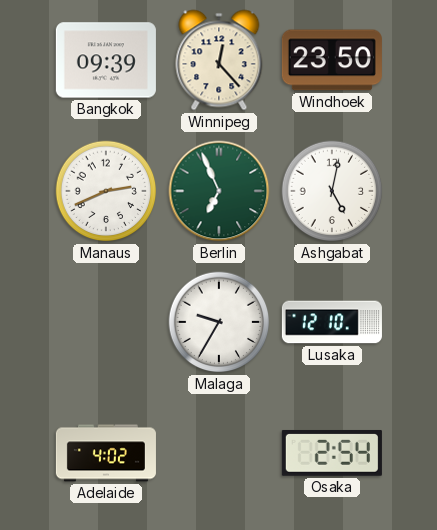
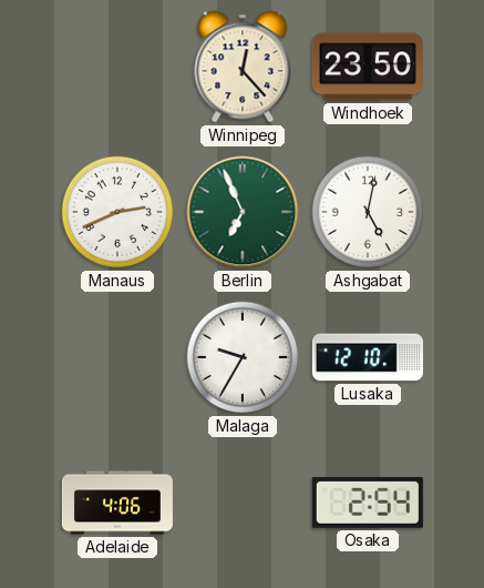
Bangkok: 09:39 -> none (106, 60)
Adelaide: 4:02 -> 4:06 (117, 503)
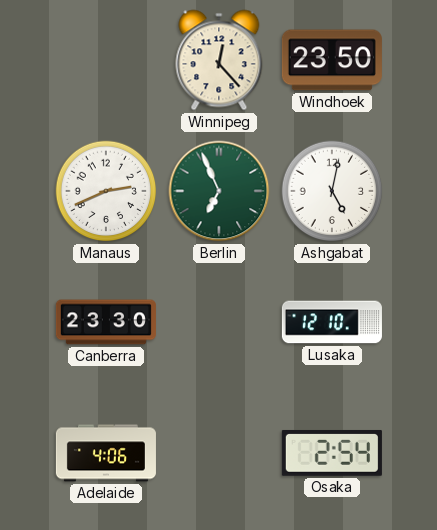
Canberra: none -> 23:30 (106, 322)
Malaga: 9:35 -> none (243, 357)
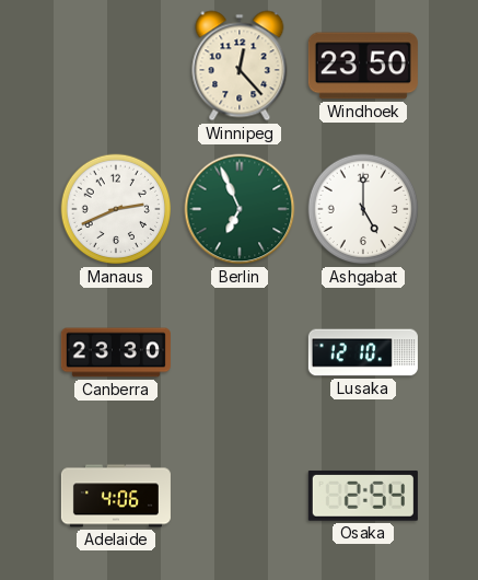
Ashgabat: 5:02 -> 5:00 (363, 209)
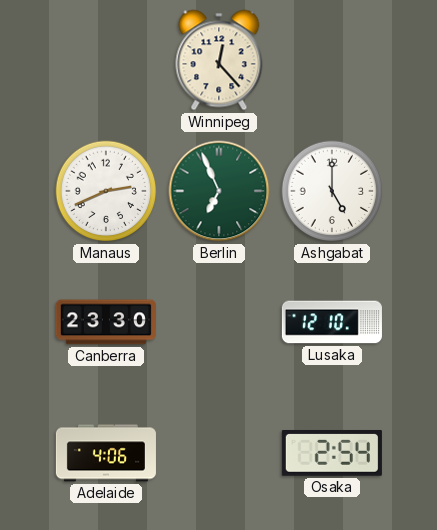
Windhoek: 23:50 -> none (363, 66)
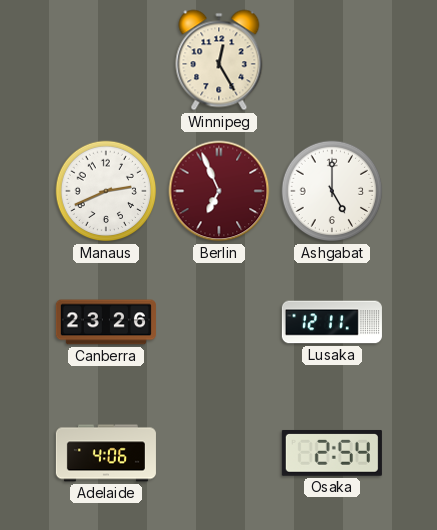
Winnipeg: 12:23 -> 12:25 (219, 60)
Berlin dial: green -> burgundy (219, 191)
Canberra: 23:30 -> 23:26 (106, 322)
Lusaka: 12:10 -> 12:11 (332, 322)
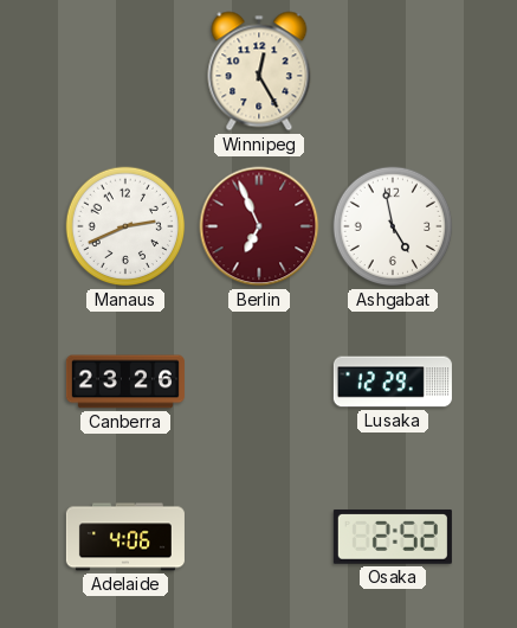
Ashgabat: 5:00 -> 4:58 (393, 226)
Lusaka: 12:11 -> 12:29 (393, 382)
Osaka: 2:54 -> 2:52 (393, 537)
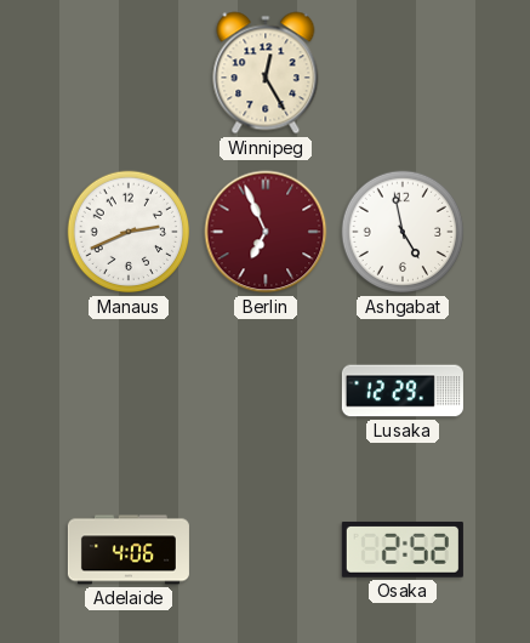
Canberra: 23:26 -> none (125, 382)
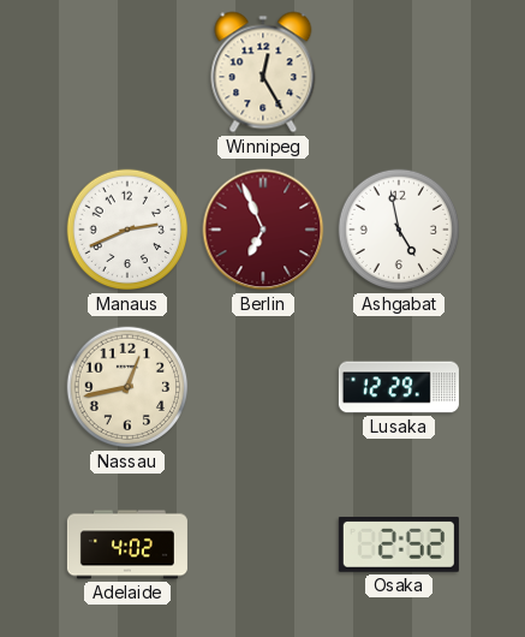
Nassau: none -> 12:43 (127, 387)
Adelaide: 4:06 -> 4:02 (127, 544)
